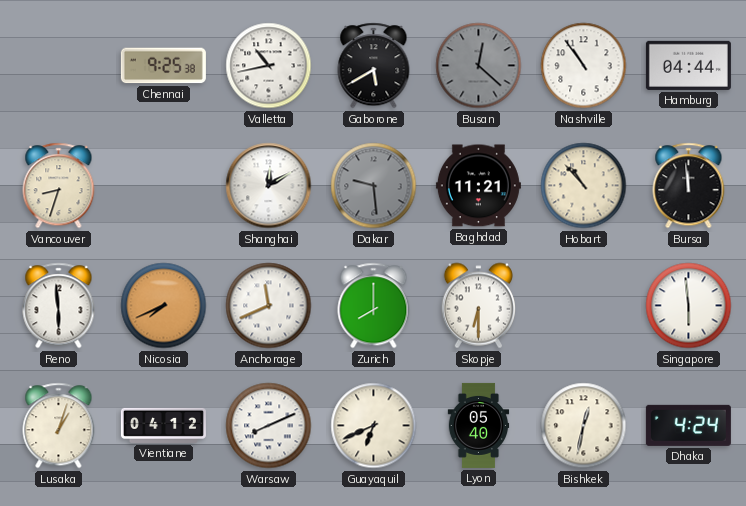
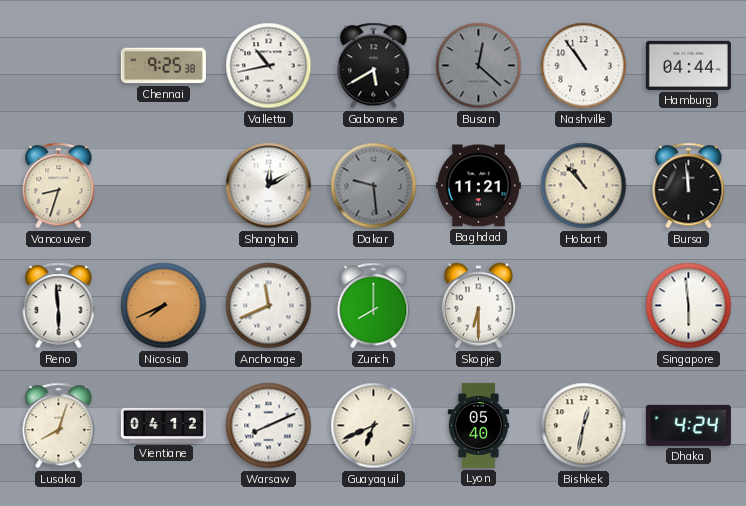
Lusaka: 1:03 -> 8:03 (59, 426)
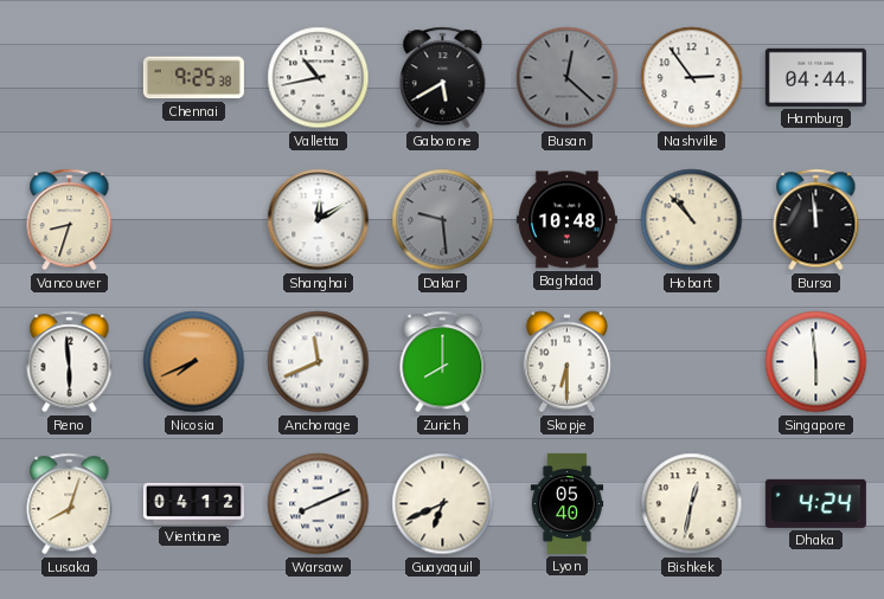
Nashville: 10:54 -> 2:54 (692, 78)
Baghdad: 11:21 -> 10:48 (566, 220)
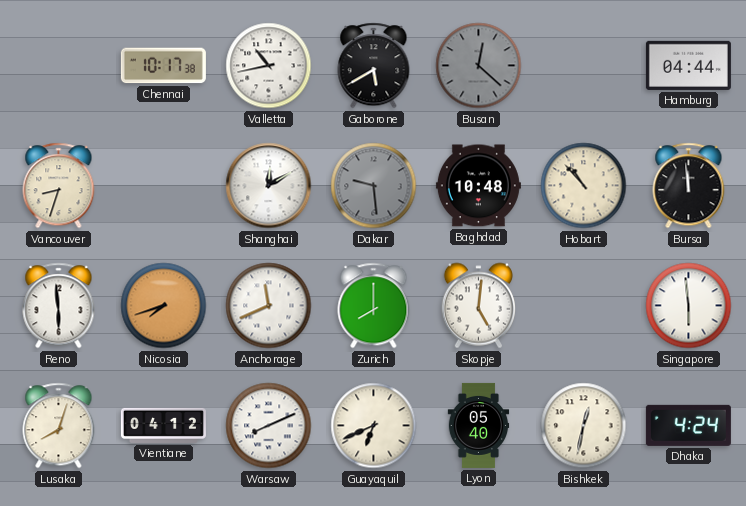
Chennai: 9:25 -> 10:17 (163, 66)
Nashville: 2:54 -> none (692, 78)
Nicosia: 7:41 -> 7:42 (164, 306)
Skopje: 6:30 -> 5:01 (478, 306)
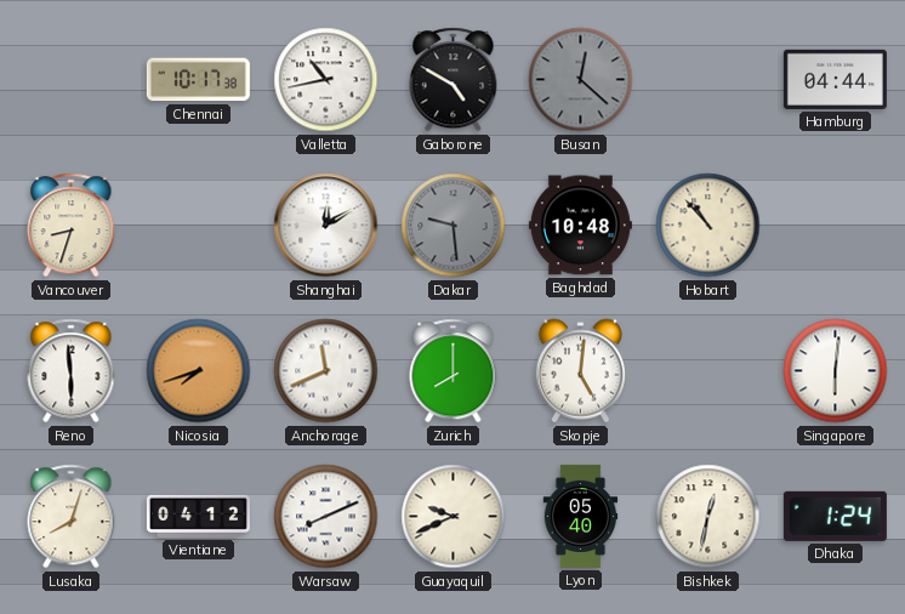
Gaborone: 5:40 -> 4:50 (454, 80)
Bursa: 11:59 -> none (689, 186)
Singapore: 5:59 -> 6:01 (836, 371)
Guayaquil: 6:41 -> 9:41 (454, 517)
Dhaka: 4:24 -> 1:24 (835, 516)
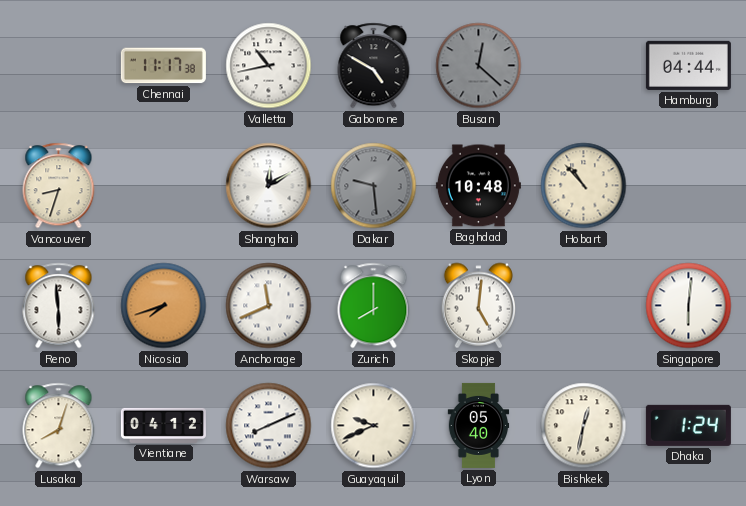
Chennai: 10:17 -> 11:17 (163, 66)
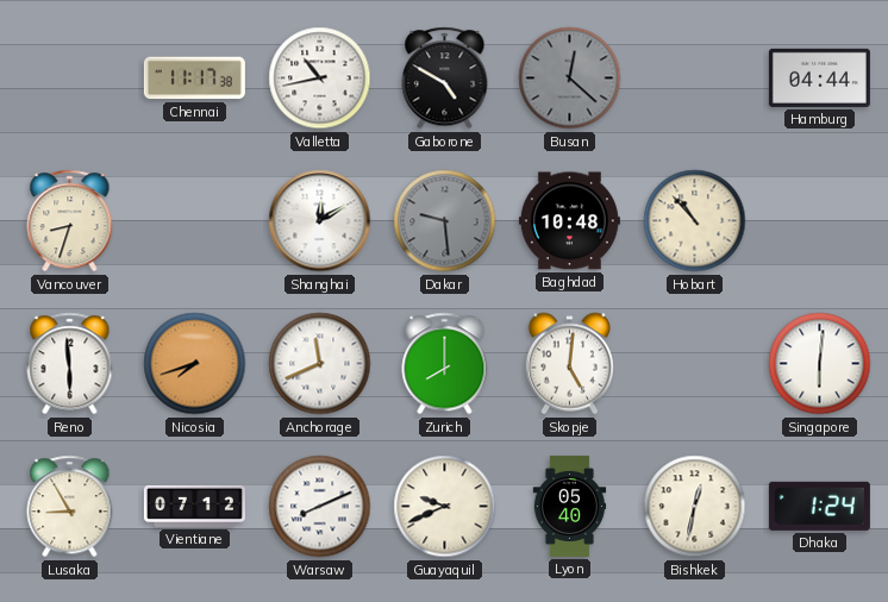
Lusaka: 8:03 -> 8:55 (70, 507)
Vientiane: 04:12 -> 07:12 (194, 506)
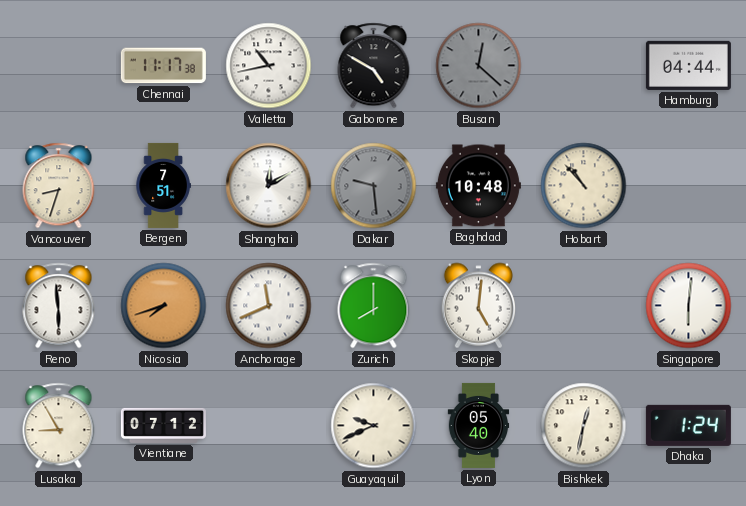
Bergen: none -> 7:51 (163, 185)
Warsaw: 8:11 -> none (320, 507)
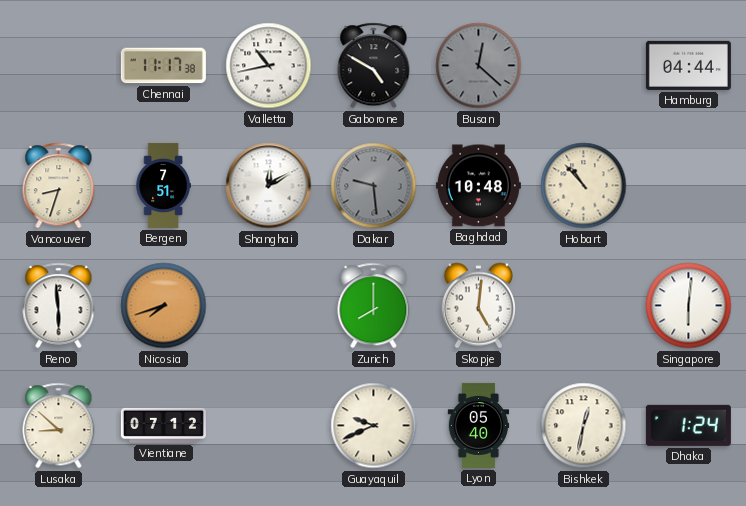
Anchorage: 11:41 -> none (269, 306)
Lusaka: 8:55 -> 8:52 (59, 426)
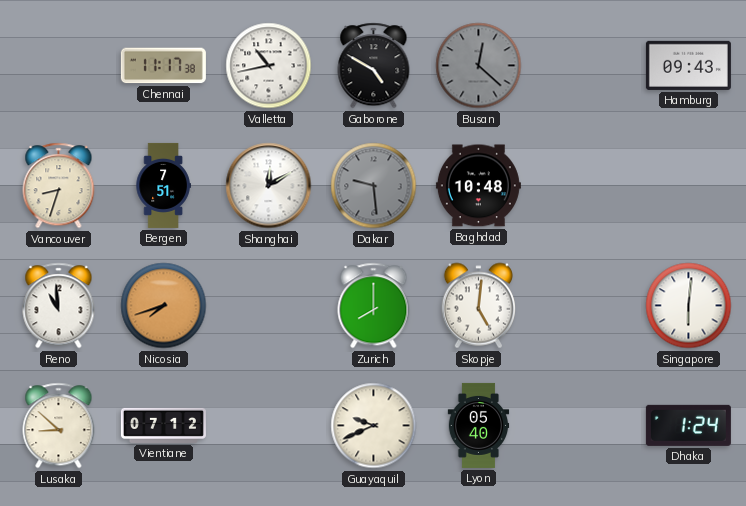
Hamburg: 04:44 -> 09:43 (688, 65)
Hobart: 10:53 -> none (584, 186)
Reno: 5:59 -> 10:59 (59, 306)
Bishkek: 12:32 -> none (584, 426)
